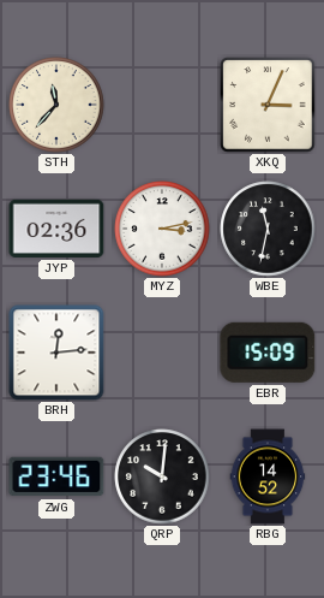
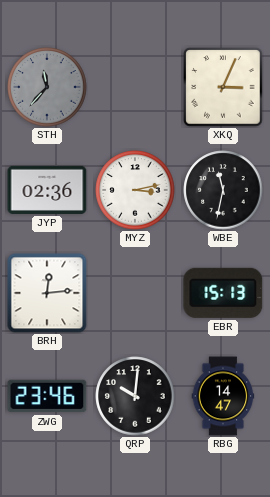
STH dial: cream -> grey (47, 87)
EBR: 15:09 -> 15:13 (223, 293)
RBG: 14:52 -> 14:47 (223, 396)
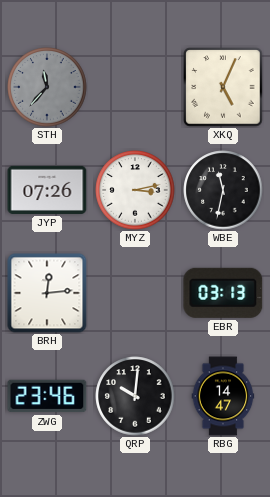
XKQ: 3:04 -> 5:04 (223, 87)
JYP: 02:36 -> 07:26 (47, 190)
EBR: 15:13 -> 03:13 (223, 293)
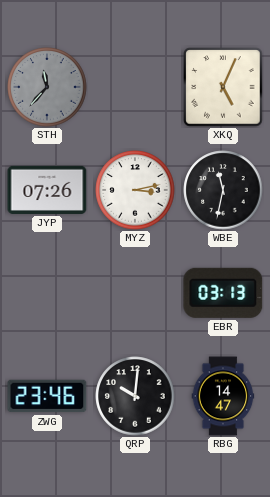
BRH: 12:14 -> none (47, 293)
